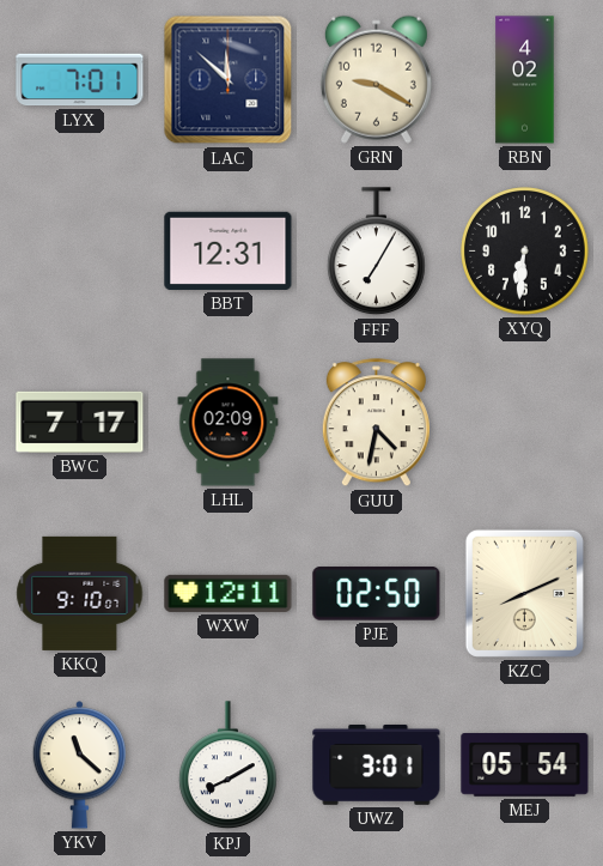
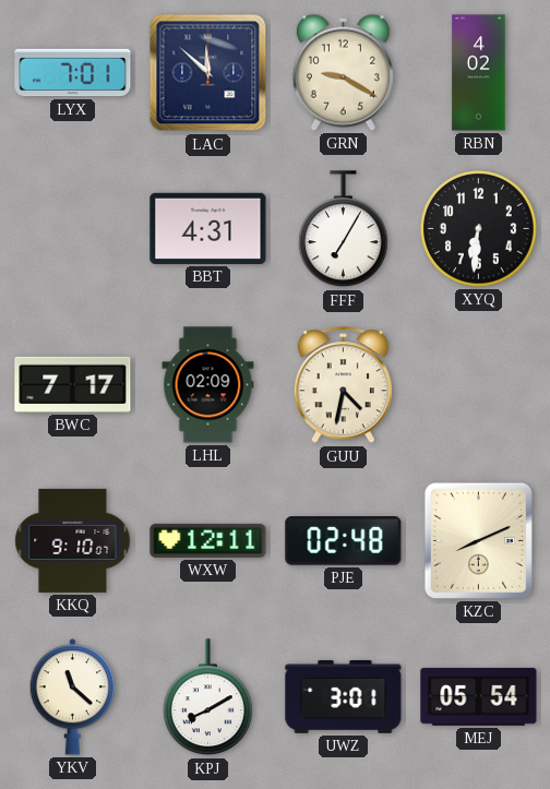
BBT: 12:31 -> 4:31 (208, 228)
PJE: 02:50 -> 02:48 (344, 541)
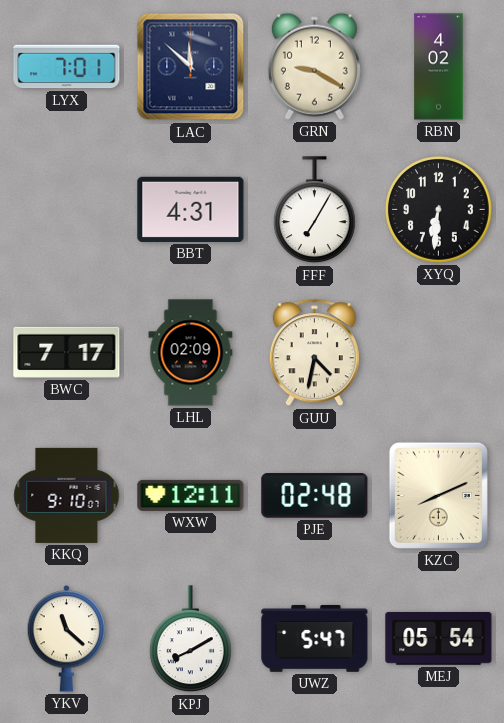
UWZ: 3:01 -> 5:47 (315, 638)
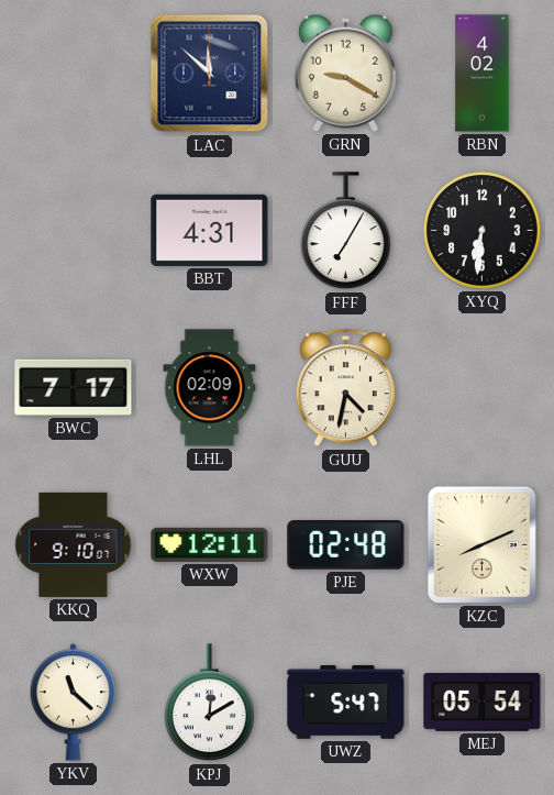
LYX: 7:01 -> none (67, 67)
KPJ: 8:10 -> 12:10 (210, 703)
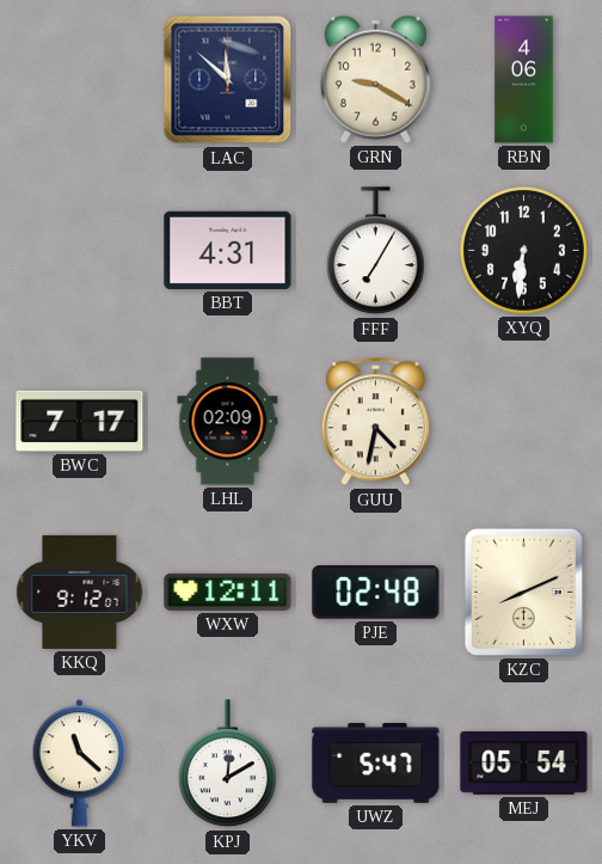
RBN: 4:02 -> 4:06 (524, 80)
KKQ: 9:10 -> 9:12 (80, 592)
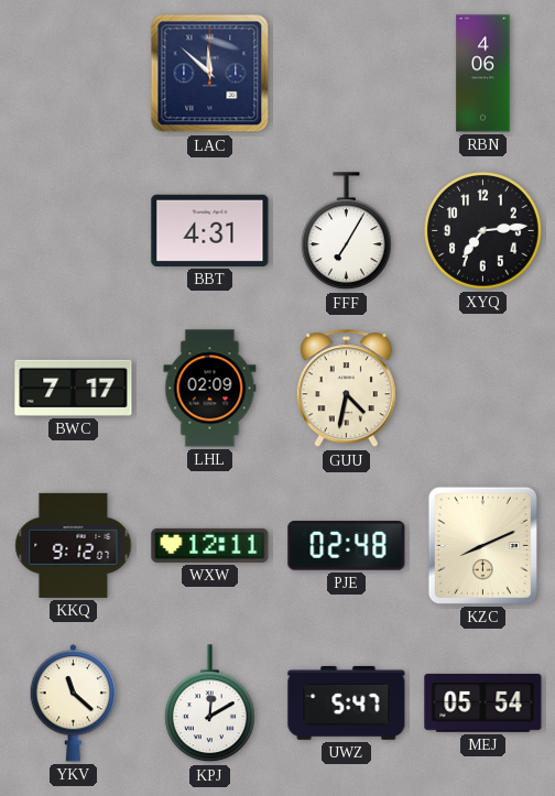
GRN: 9:20 -> none (375, 79)
XYQ: 6:31 -> 7:14 (483, 231)
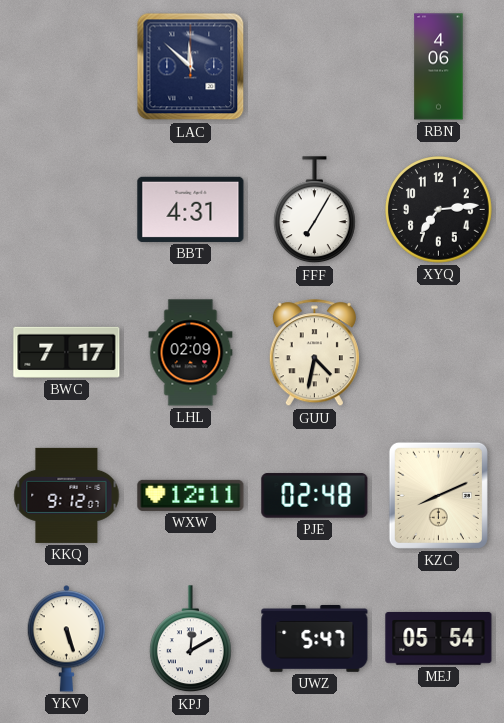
YKV: 11:22 -> 5:27 (67, 639)
